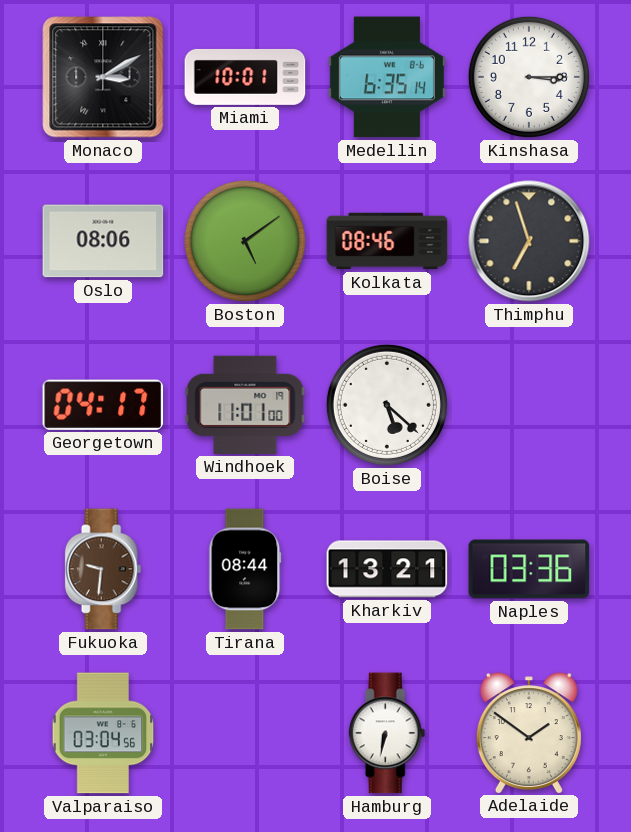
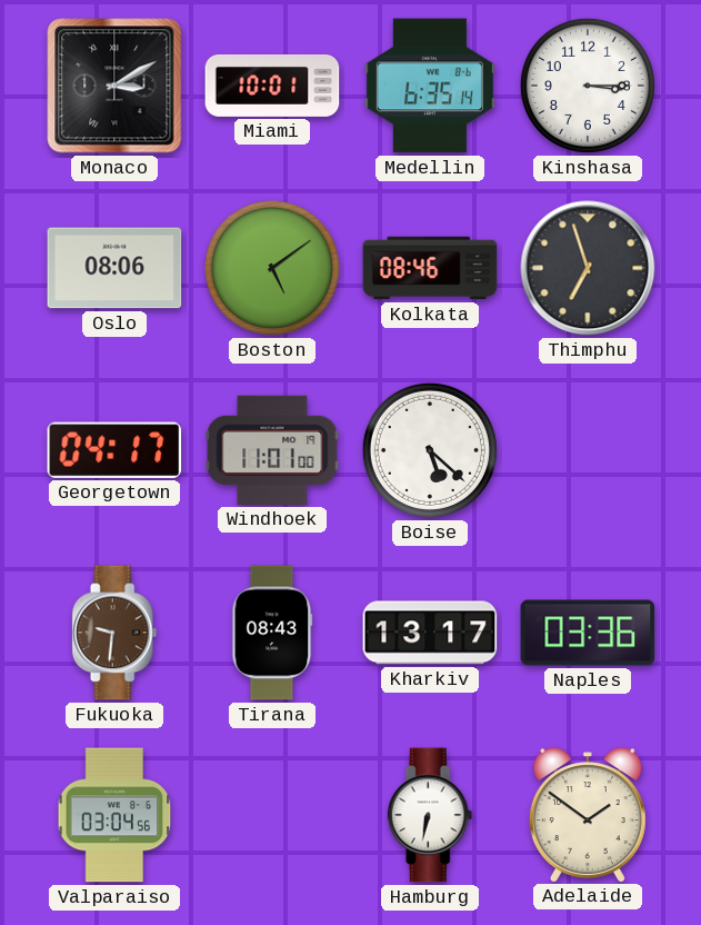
Tirana: 08:44 -> 08:43 (272, 633)
Kharkiv: 13:21 -> 13:17 (430, 633)
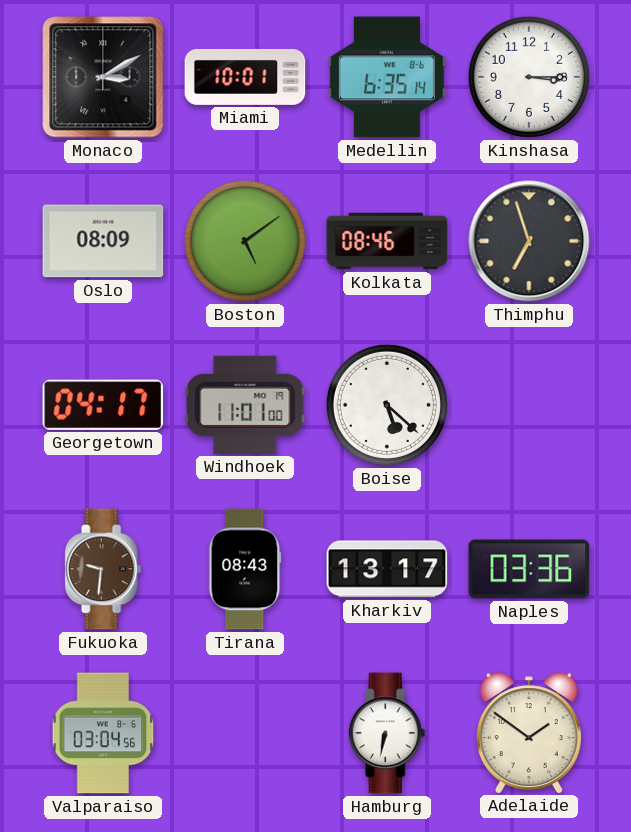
Oslo: 08:06 -> 08:09 (103, 241)
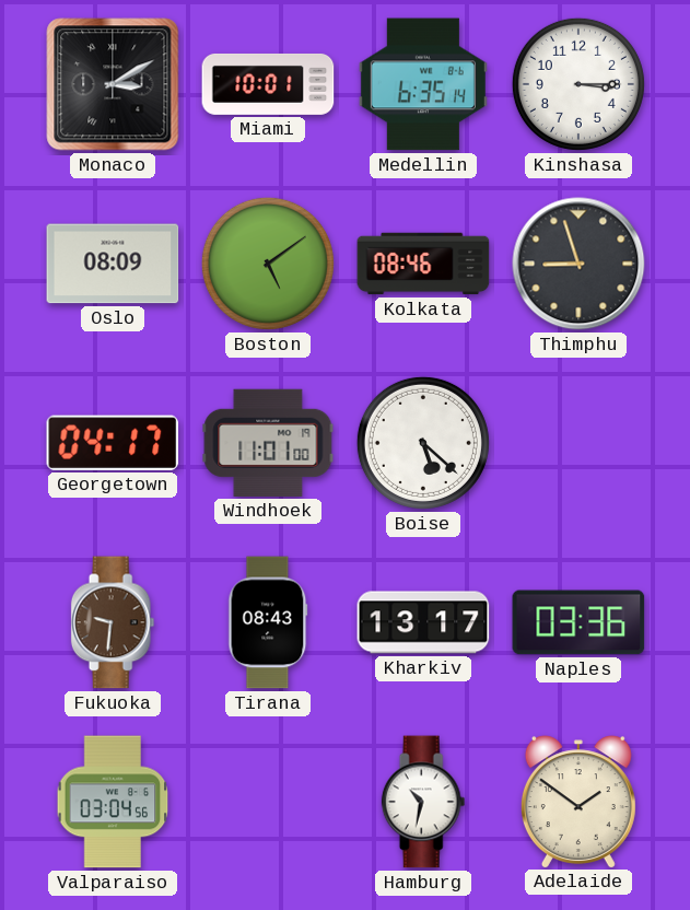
Thimphu: 6:57 -> 8:57 (578, 264)
Hamburg: 6:32 -> 10:32 (423, 802)
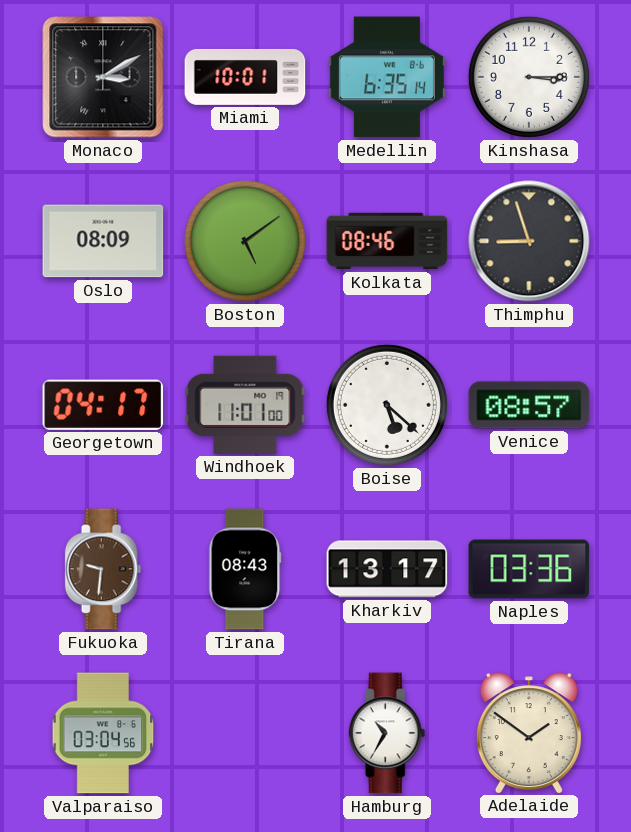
Venice: none -> 08:57 (529, 405)
Hamburg: 10:32 -> 10:35 (387, 733)
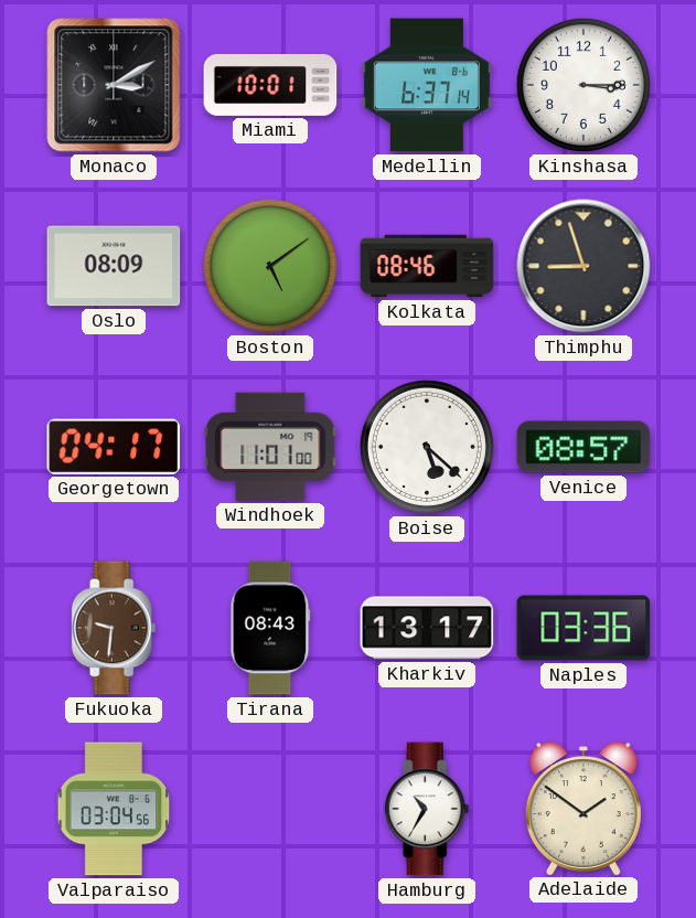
Medellin: 6:35 -> 6:37 (427, 85)
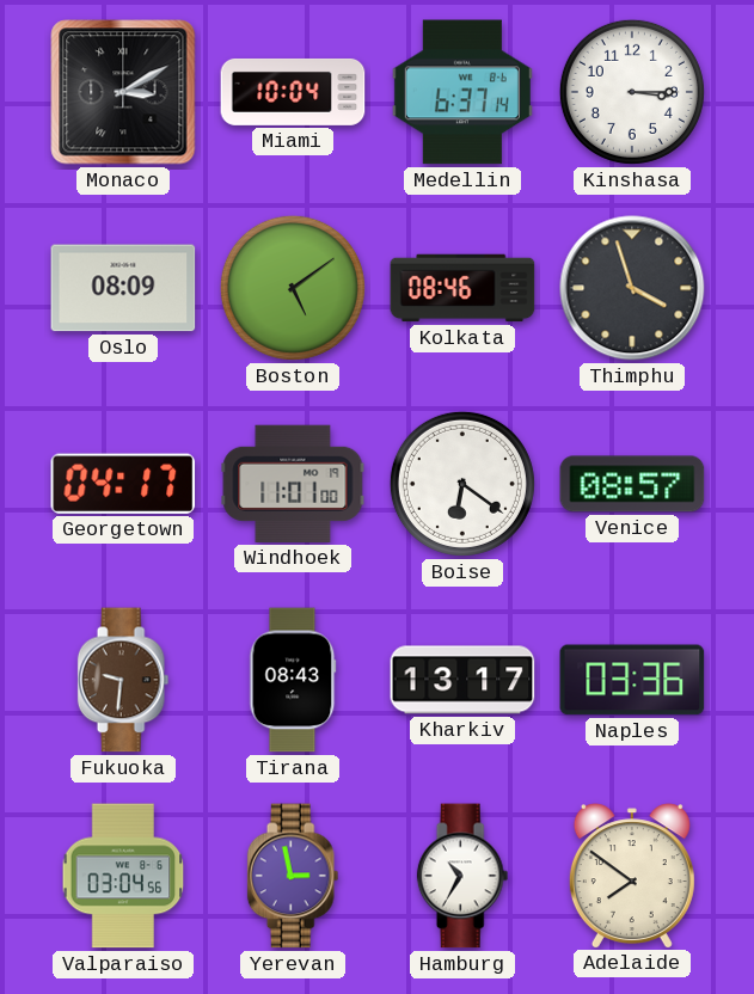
Miami: 10:01 -> 10:04 (293, 92)
Thimphu: 8:57 -> 3:57 (632, 288)
Boise: 5:22 -> 6:21 (462, 484)
Yerevan: none -> 2:58 (293, 876)
Adelaide: 1:51 -> 7:51 (632, 876)
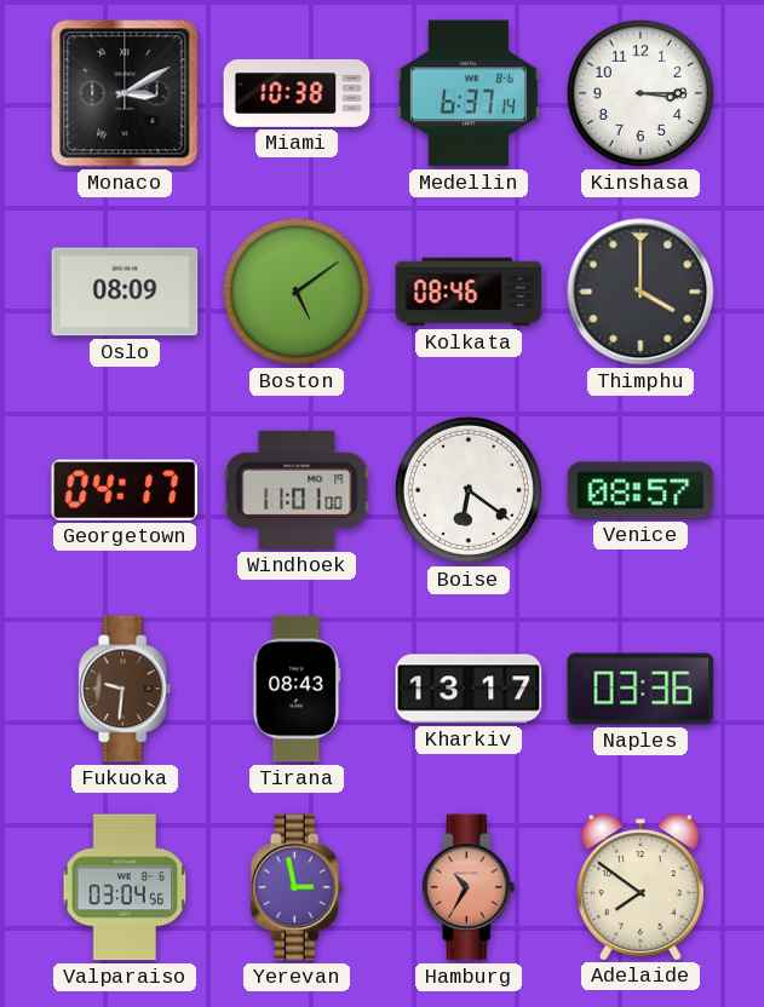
Miami: 10:04 -> 10:38 (297, 93)
Thimphu: 3:57 -> 4:00 (641, 292)
Hamburg dial: white -> salmon (469, 887)
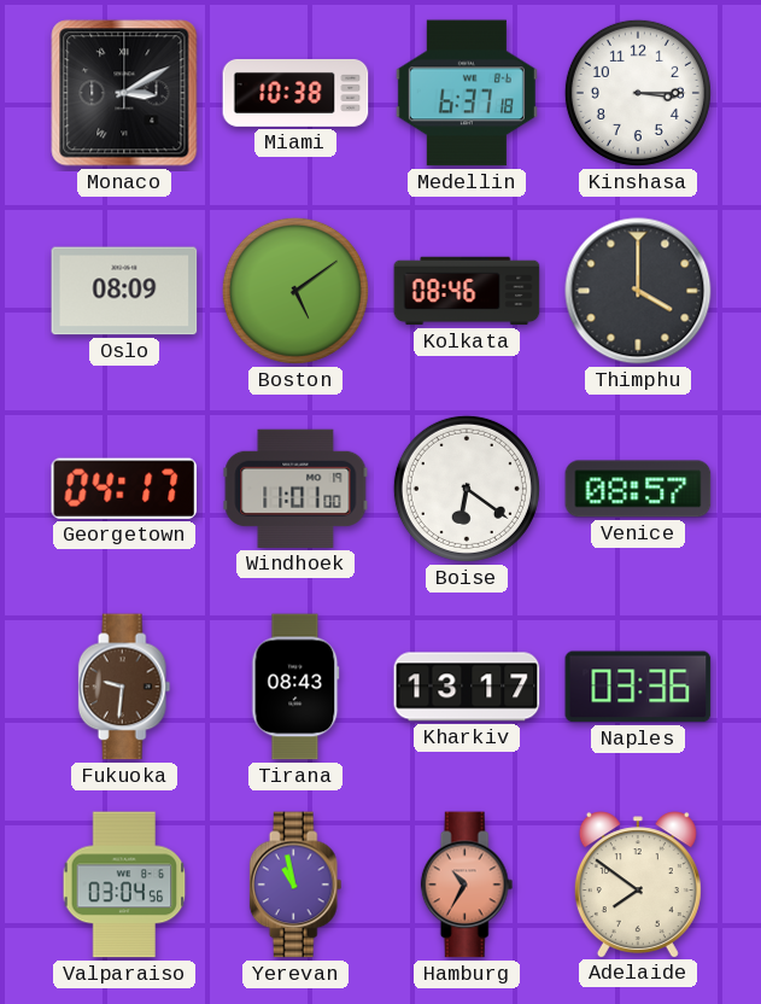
Medellin: 6:37:14 -> 6:37:18 (467, 93)
Yerevan: 2:58 -> 10:58 (295, 885)
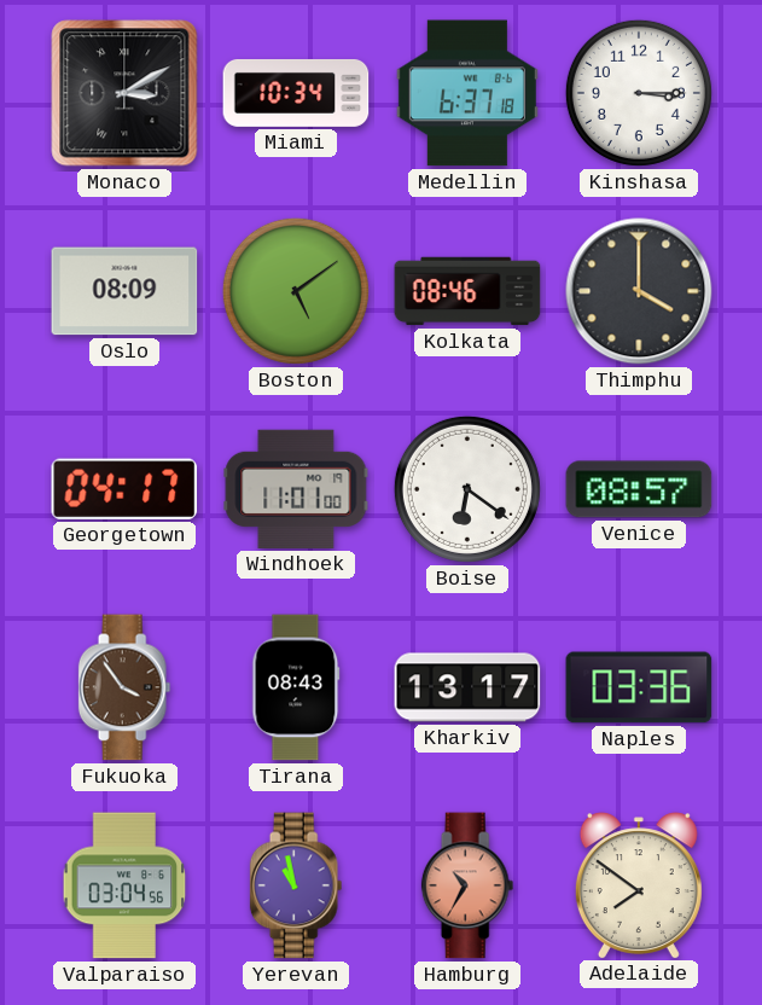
Miami: 10:38 -> 10:34 (296, 93)
Fukuoka: 9:31 -> 3:54 (124, 687)
